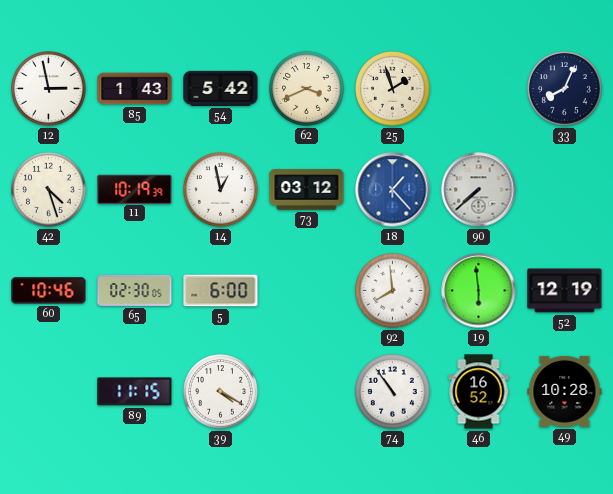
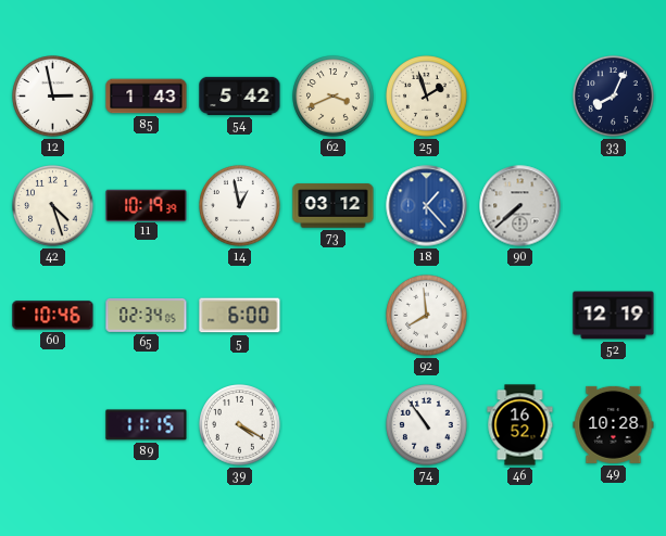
65: 02:30 -> 02:34 (147, 315)
19: 5:59 -> none (479, 291)
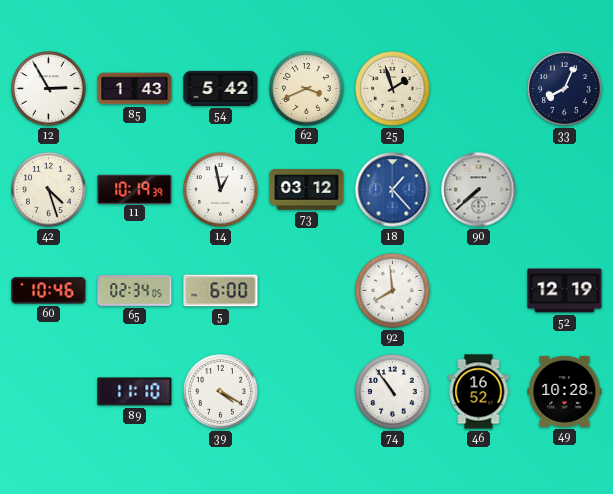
12: 2:58 -> 2:55 (49, 89)
89: 11:15 -> 11:10 (135, 392)
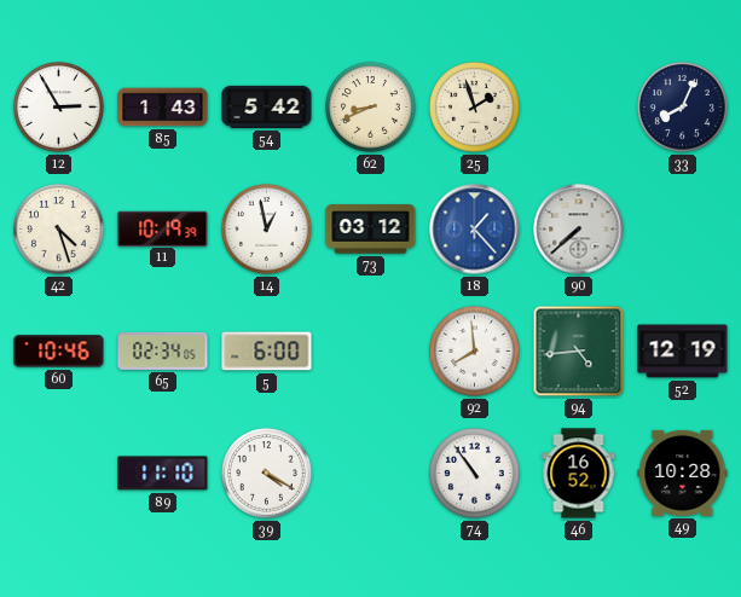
62: 3:41 -> 8:41 (371, 108)
94: none -> 4:44 (579, 352)
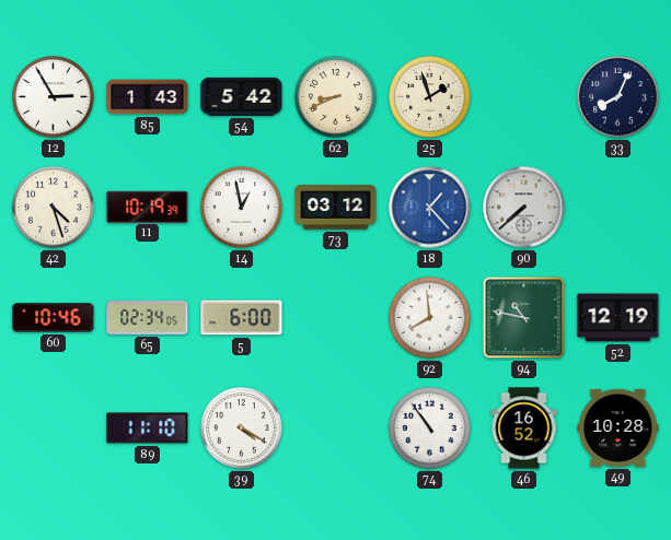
94: 4:44 -> 10:47 (524, 318)
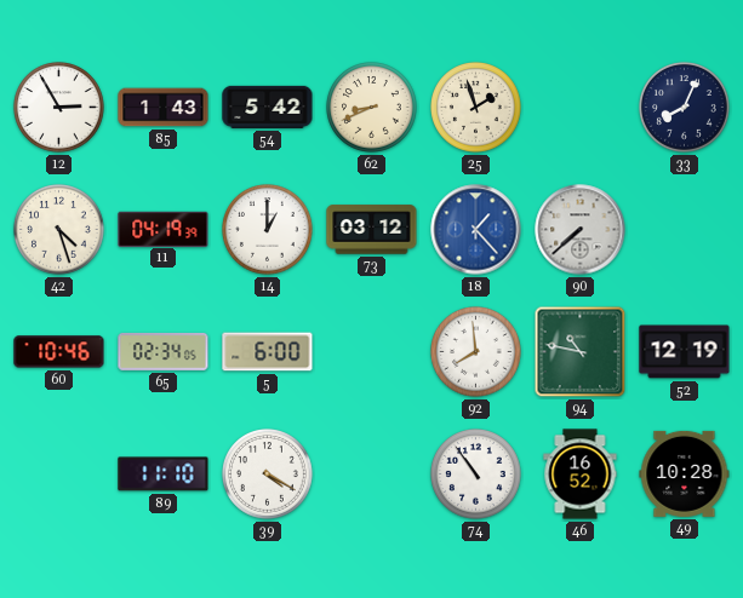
11: 10:19 -> 04:19 (164, 229)
14: 12:58 -> 1:00 (268, 230)
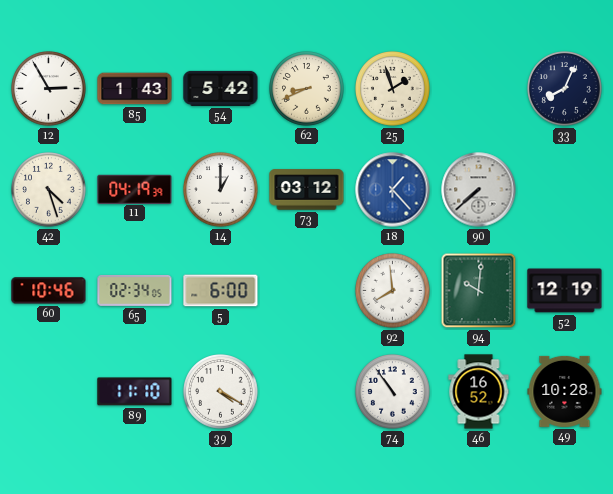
94: 10:47 -> 10:01 (479, 291)
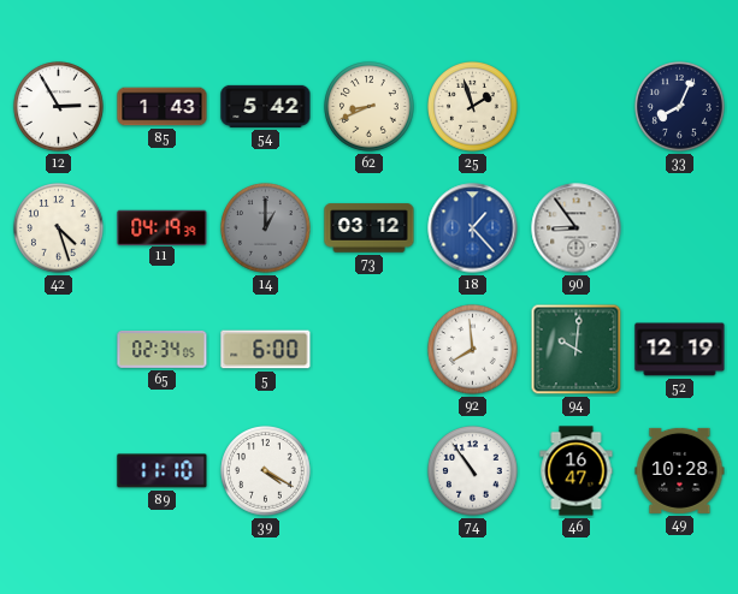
14 dial: white -> grey (266, 228)
90: 7:38 -> 8:54 (577, 228)
60: 10:46 -> none (49, 291)
46: 16:52 -> 16:47 (577, 471)
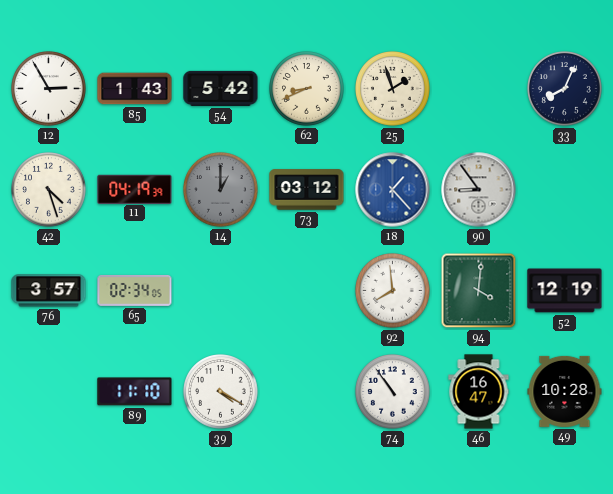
76: none -> 3:57 (49, 291)
5: 6:00 -> none (266, 350)
94: 10:01 -> 4:01 (479, 291)
